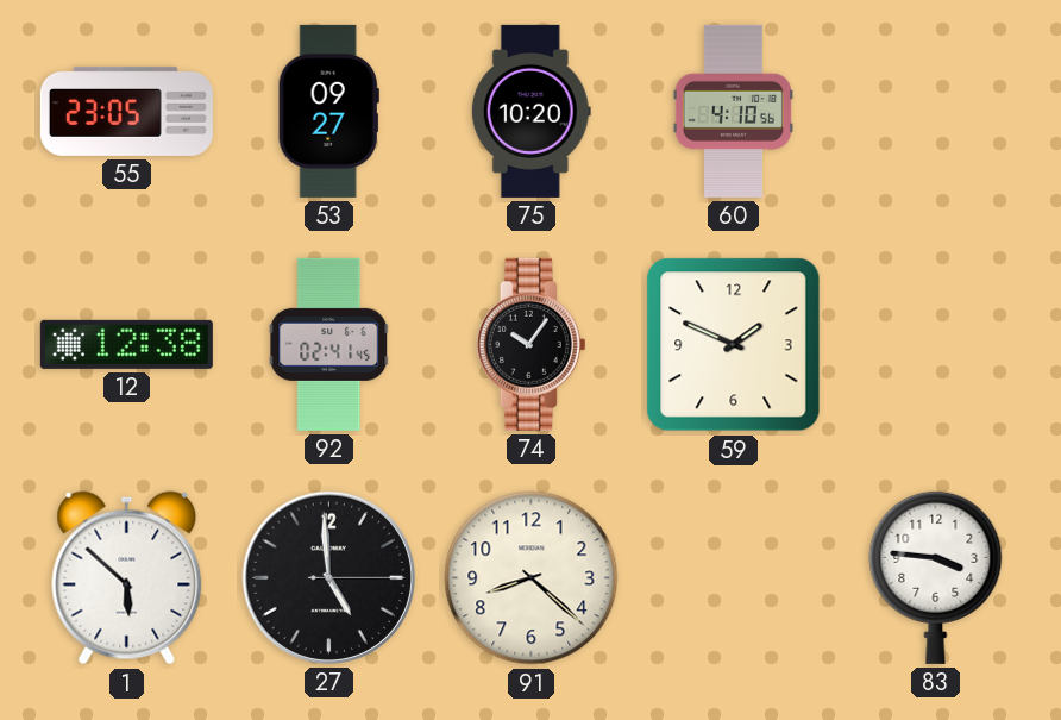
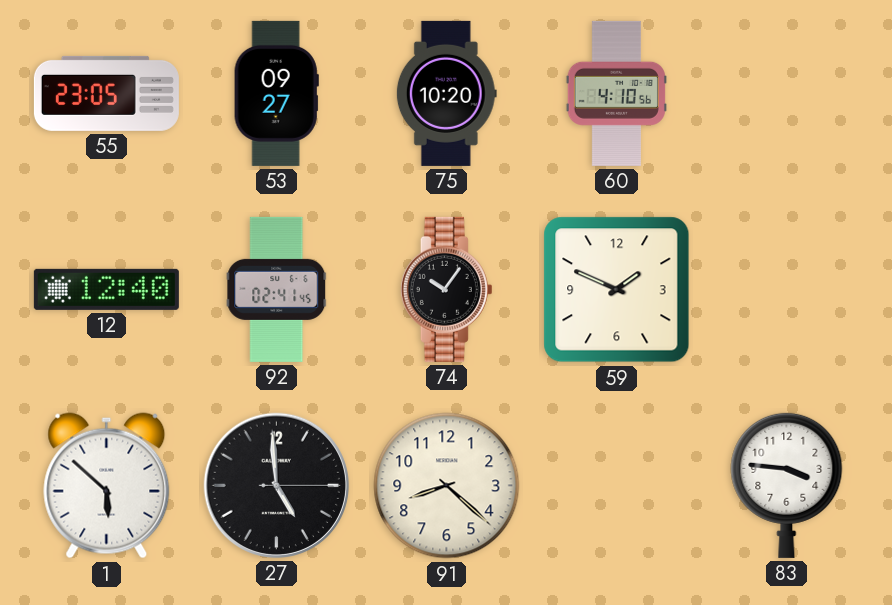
12: 12:38 -> 12:40 (106, 289)
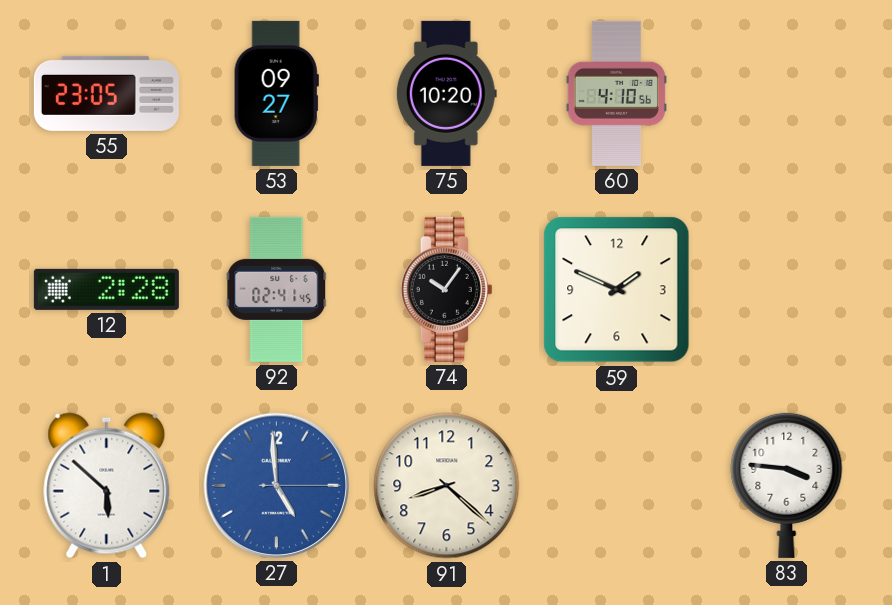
12: 12:40 -> 2:28 (106, 289)
27 dial: black -> blue (276, 485)
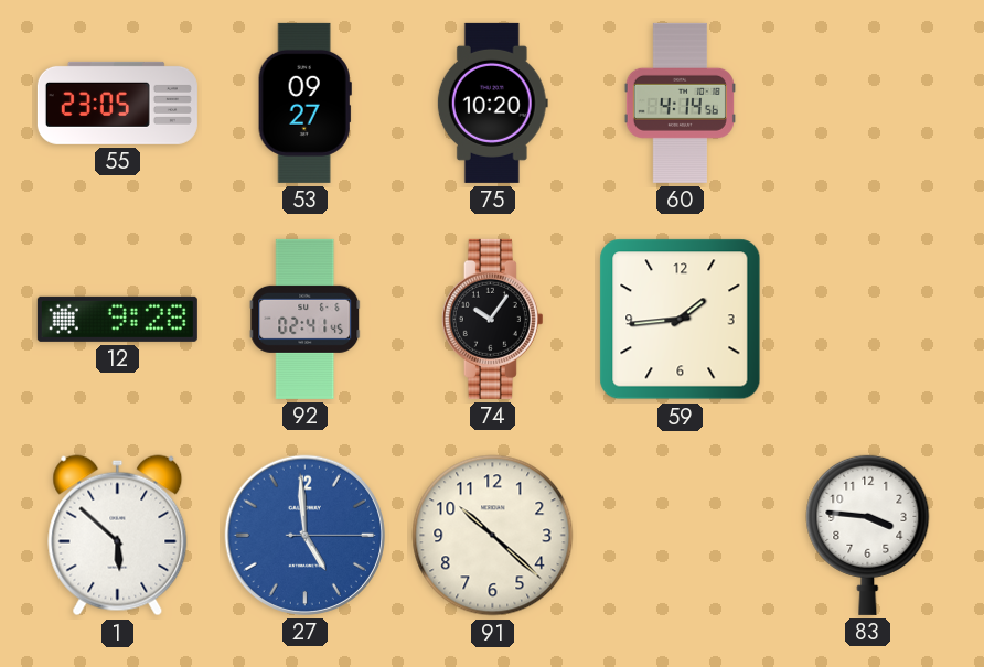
60: 4:10 -> 4:14 (680, 103)
12: 2:28 -> 9:28 (117, 319)
59: 1:49 -> 1:44 (681, 320)
91: 8:22 -> 10:22 (493, 536)
